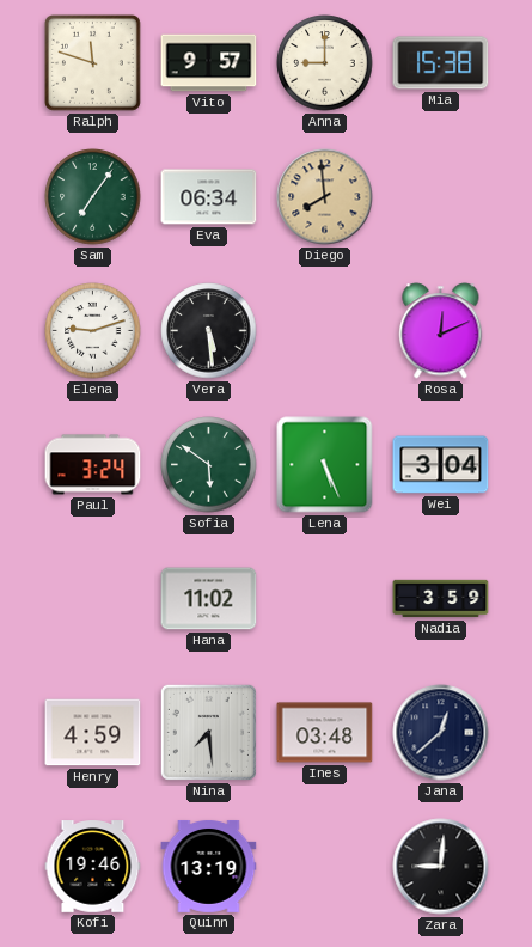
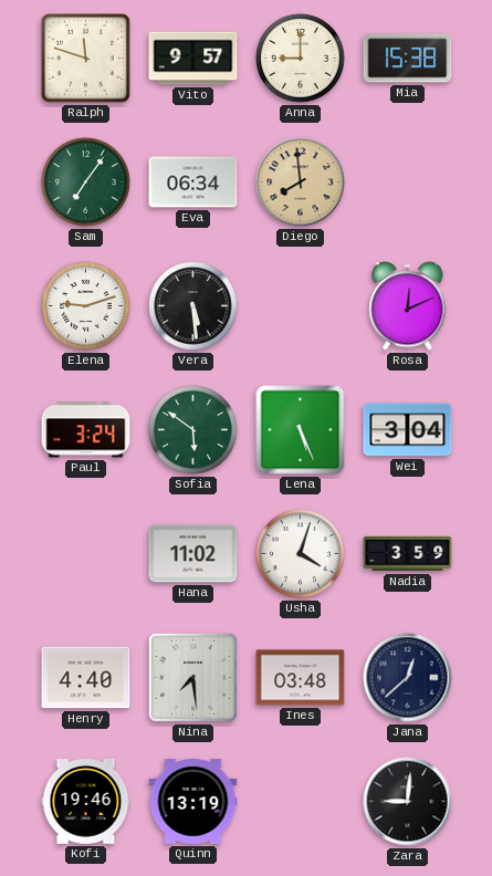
Usha: none -> 4:03 (301, 554)
Henry: 4:59 -> 4:40 (86, 678)
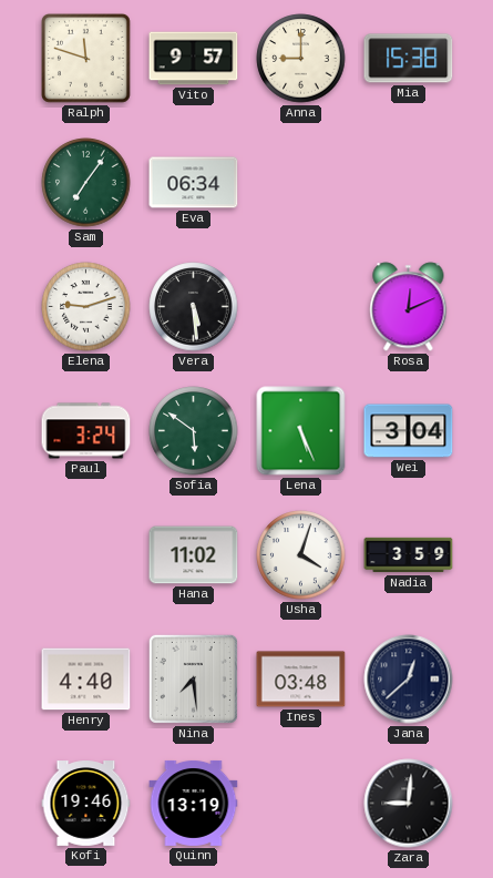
Diego: 7:59 -> none (301, 182)
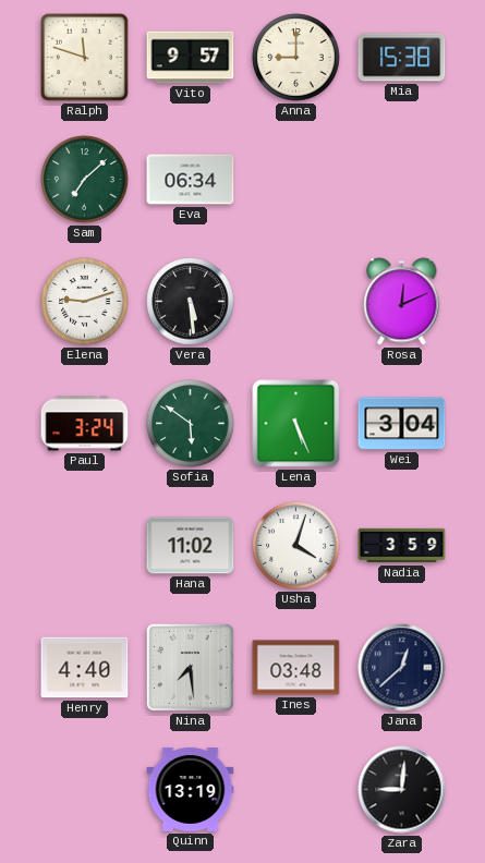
Sam: 7:06 -> 7:08 (85, 180)
Kofi: 19:46 -> none (86, 804)
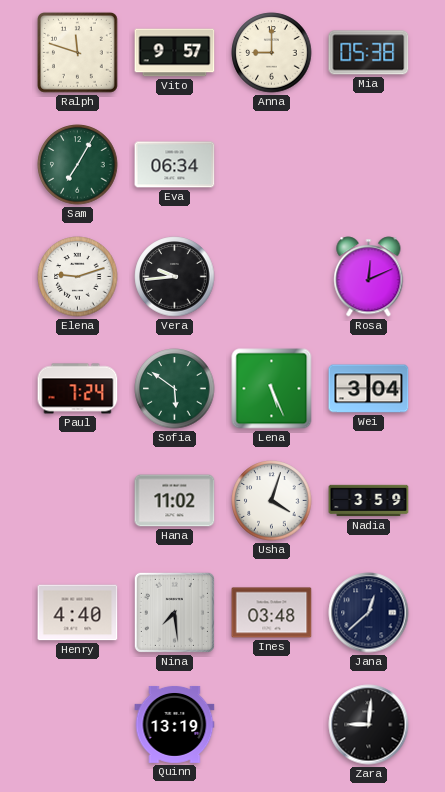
Mia: 15:38 -> 05:38 (369, 53)
Sam: 7:08 -> 7:05 (78, 165)
Vera: 5:29 -> 9:44 (175, 277)
Paul: 3:24 -> 7:24 (78, 389)
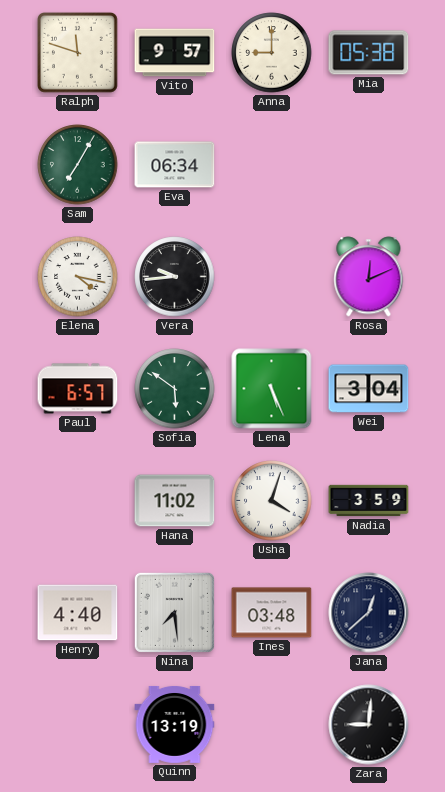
Elena: 9:12 -> 4:17 (78, 277)
Paul: 7:24 -> 6:57 (78, 389)
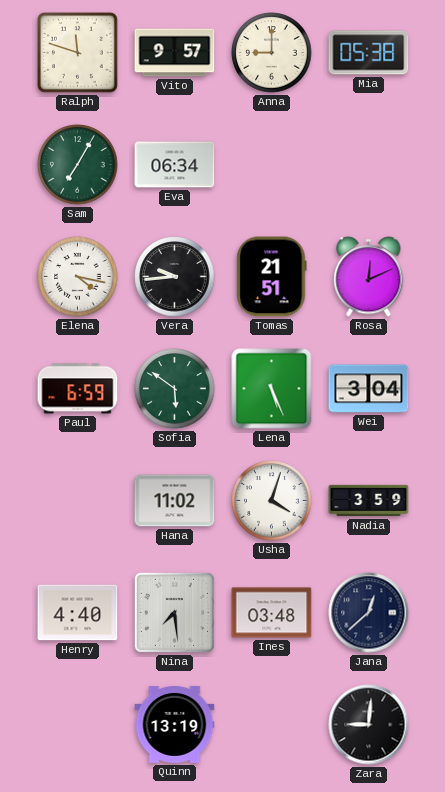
Tomas: none -> 21:51 (272, 277)
Paul: 6:57 -> 6:59 (78, 389)
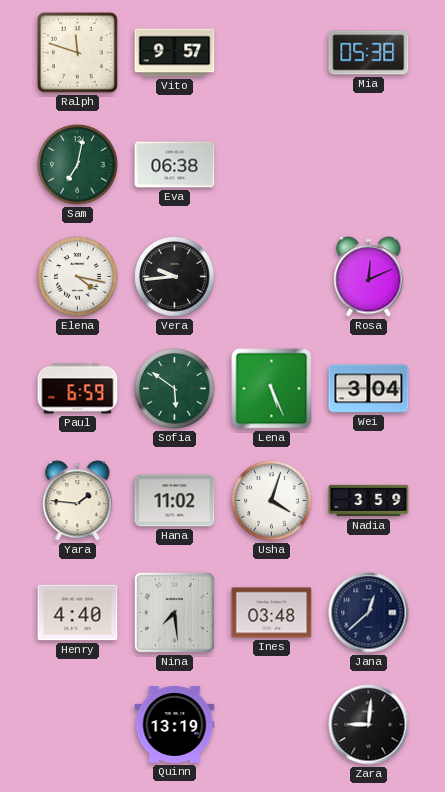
Anna: 9:00 -> none (272, 53)
Sam: 7:05 -> 7:02 (78, 165)
Eva: 06:34 -> 06:38 (175, 165)
Tomas: 21:51 -> none (272, 277)
Yara: none -> 1:46 (78, 501)
